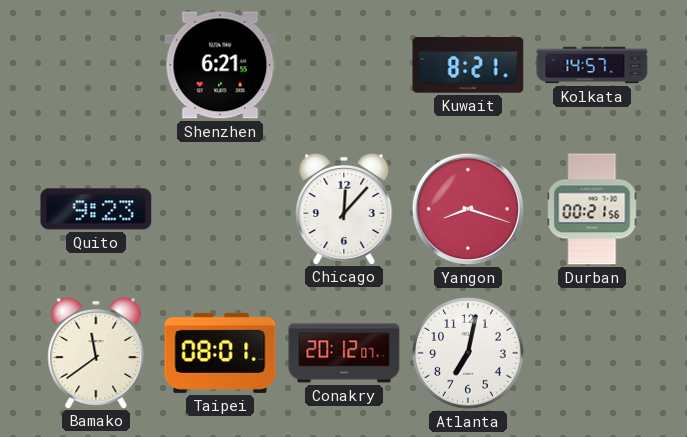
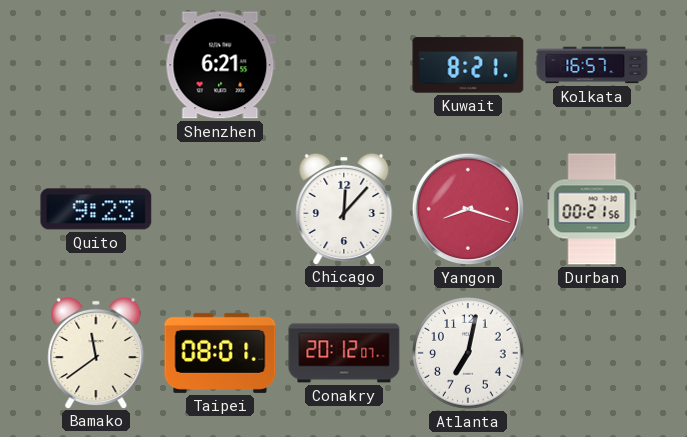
Kolkata: 14:57 -> 16:57 (592, 65)
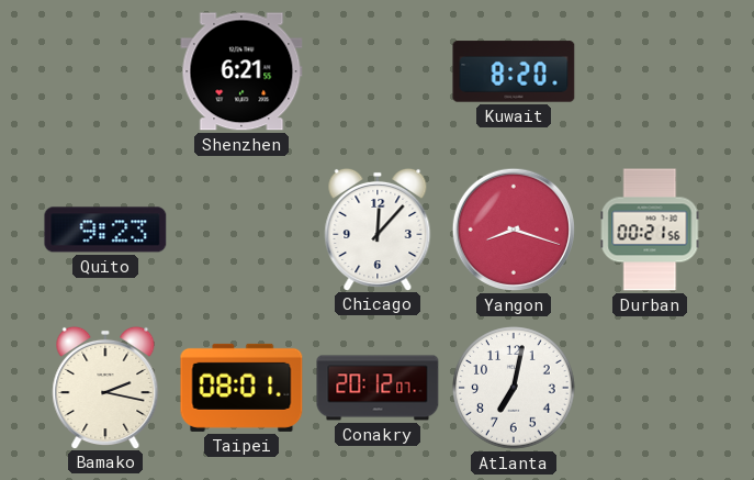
Kuwait: 8:21 -> 8:20 (514, 71)
Kolkata: 16:57 -> none (592, 65)
Bamako: 11:39 -> 2:17 (105, 387)
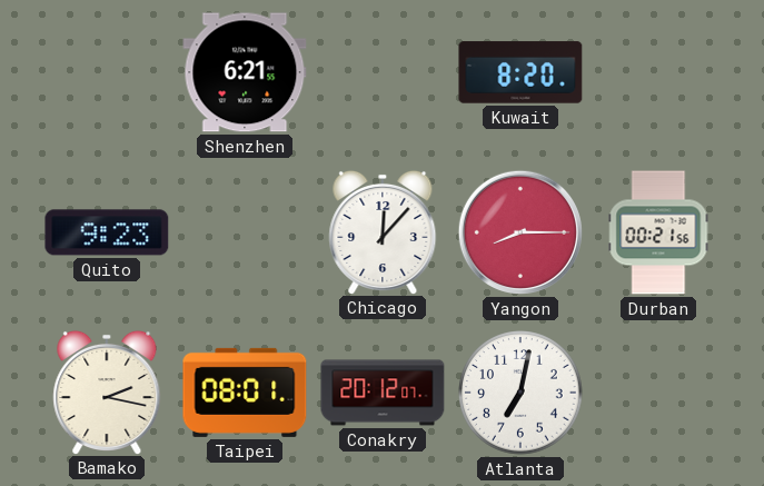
Yangon: 8:18 -> 8:15 (520, 232)
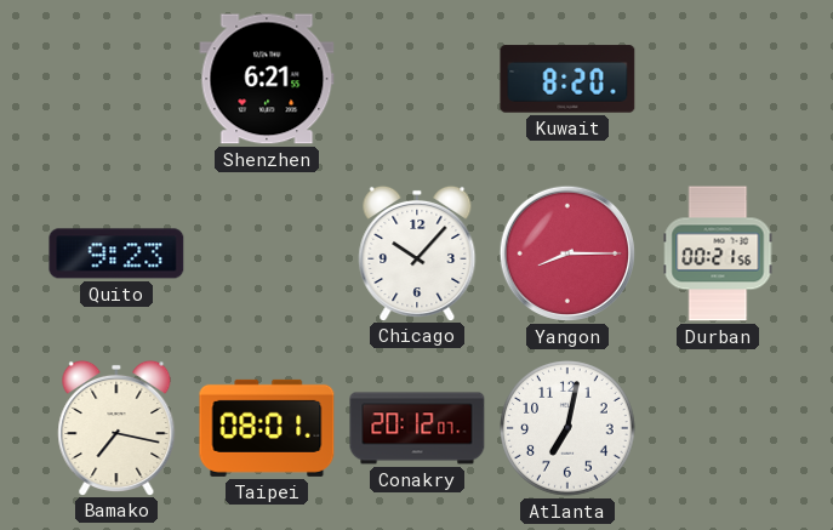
Chicago: 12:07 -> 10:07 (417, 252)
Bamako: 2:17 -> 7:17 (116, 427)
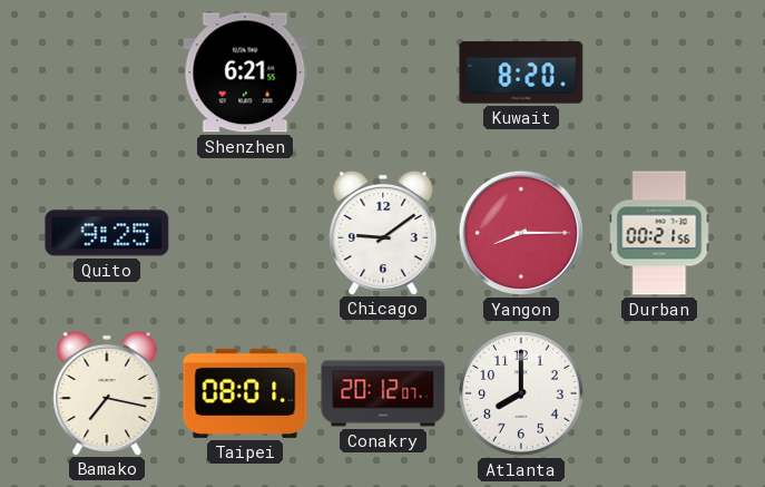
Quito: 9:23 -> 9:25 (107, 233)
Chicago: 10:07 -> 9:09 (383, 232)
Atlanta: 7:02 -> 8:00 (521, 393)
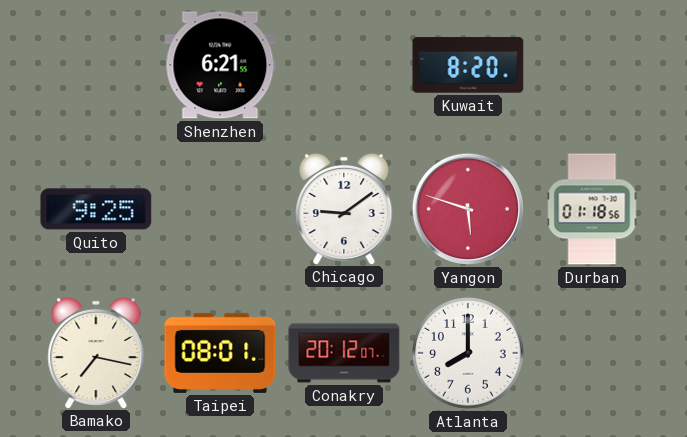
Yangon: 8:15 -> 5:48 (468, 209)
Durban: 00:21 -> 01:18 (592, 209)
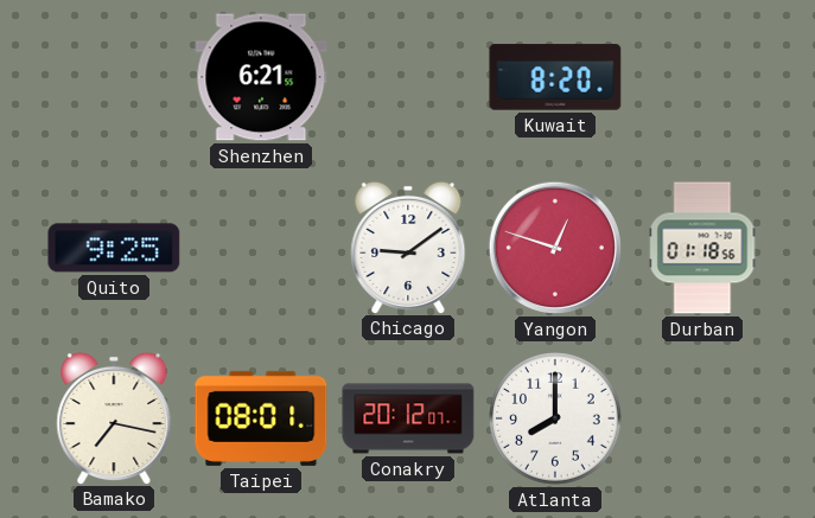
Yangon: 5:48 -> 12:48 (555, 248)
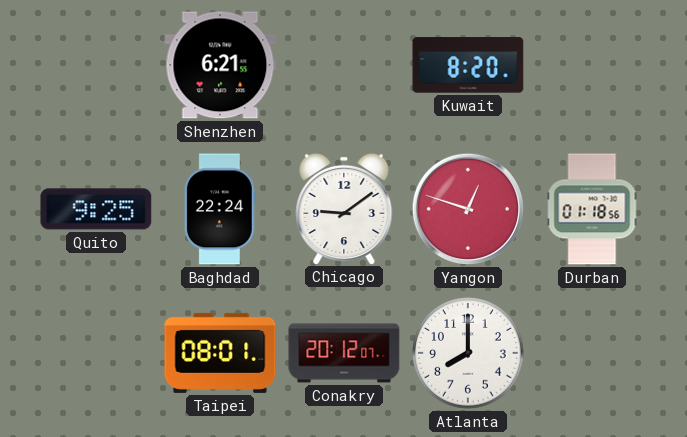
Baghdad: none -> 22:24 (220, 209)
Bamako: 7:17 -> none (114, 417)
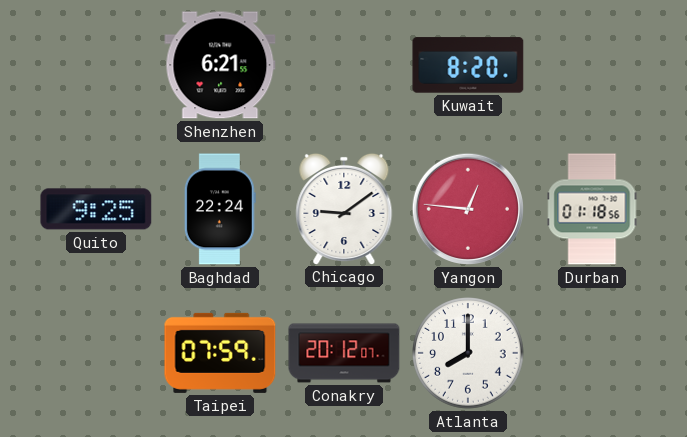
Yangon: 12:48 -> 12:46 (468, 209)
Taipei: 08:01 -> 07:59 (220, 353)
